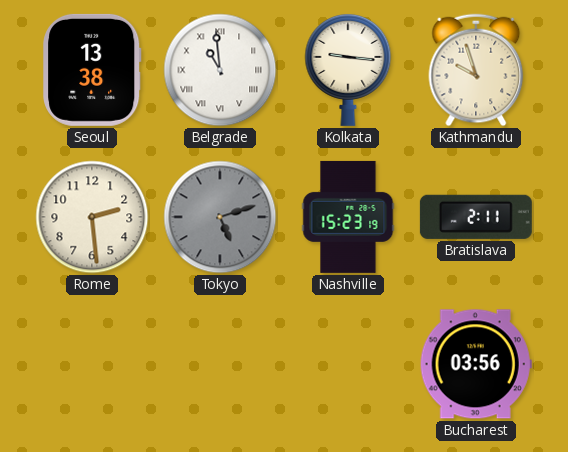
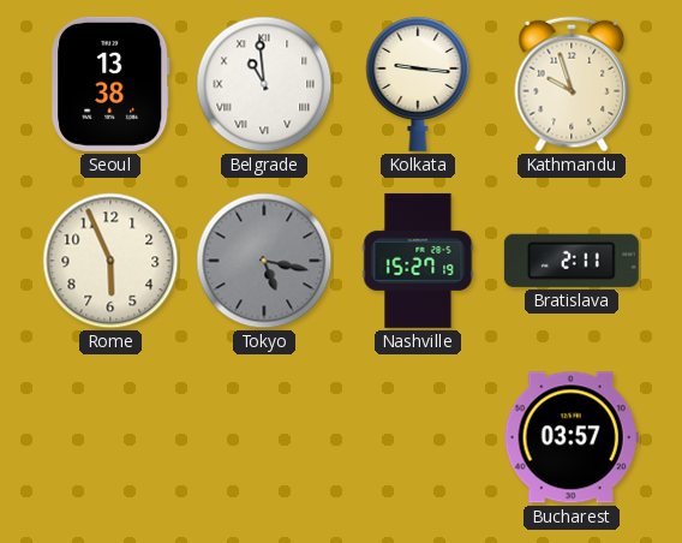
Rome: 2:29 -> 5:56 (110, 261)
Tokyo: 5:12 -> 5:17 (264, 261)
Nashville: 15:23 -> 15:27 (418, 261)
Bucharest: 03:56 -> 03:57 (572, 437)
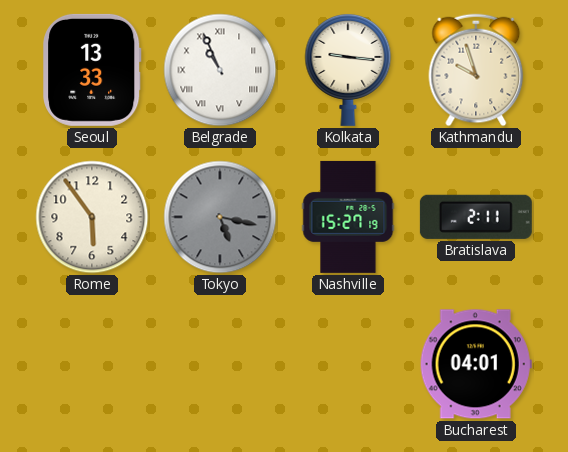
Seoul: 13:38 -> 13:33 (92, 70)
Belgrade: 10:59 -> 10:56 (220, 70)
Rome: 5:56 -> 5:54 (92, 217)
Bucharest: 03:57 -> 04:01 (476, 364)
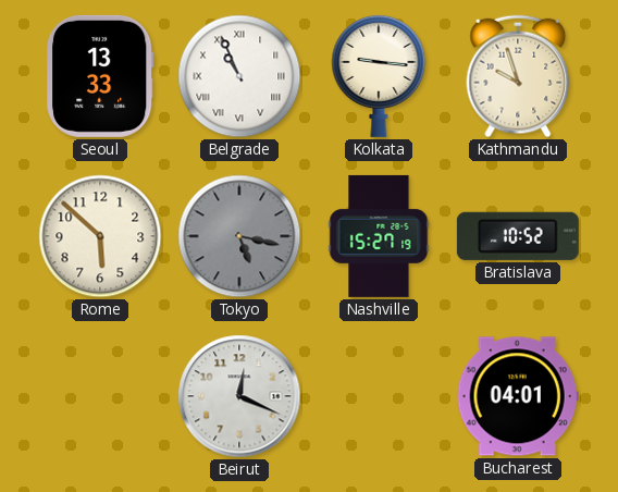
Rome: 5:54 -> 5:52 (100, 236)
Bratislava: 2:11 -> 10:52 (518, 236)
Beirut: none -> 12:19 (239, 396)
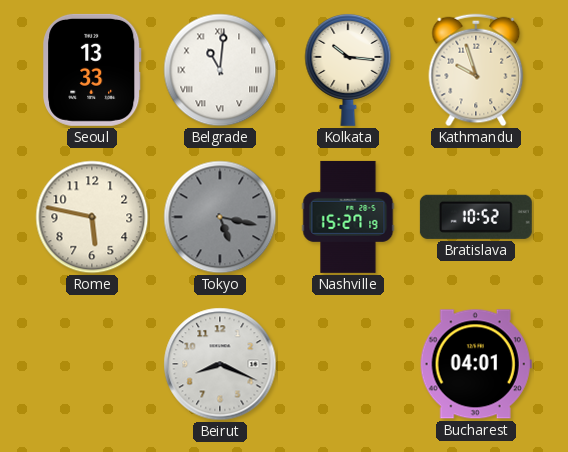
Belgrade: 10:56 -> 11:01 (220, 70)
Kolkata: 9:16 -> 10:16 (348, 69)
Rome: 5:52 -> 5:47 (92, 217)
Beirut: 12:19 -> 8:19 (220, 364)
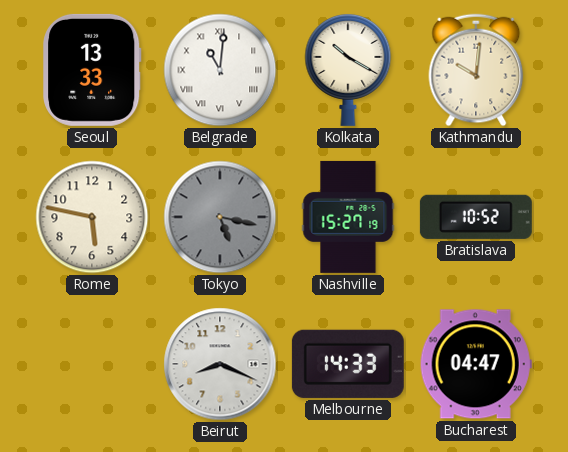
Kolkata: 10:16 -> 10:20 (348, 69)
Kathmandu: 9:57 -> 10:01 (476, 70)
Melbourne: none -> 14:33 (348, 364)
Bucharest: 04:01 -> 04:47 (476, 364)
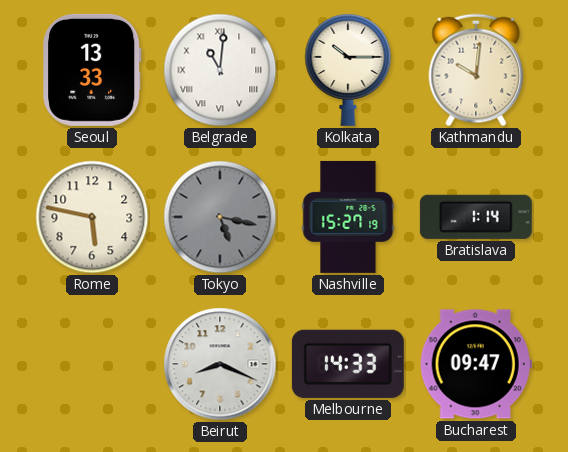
Kolkata: 10:20 -> 10:15 (348, 69)
Bratislava: 10:52 -> 1:14 (476, 217)
Bucharest: 04:47 -> 09:47 (476, 364)
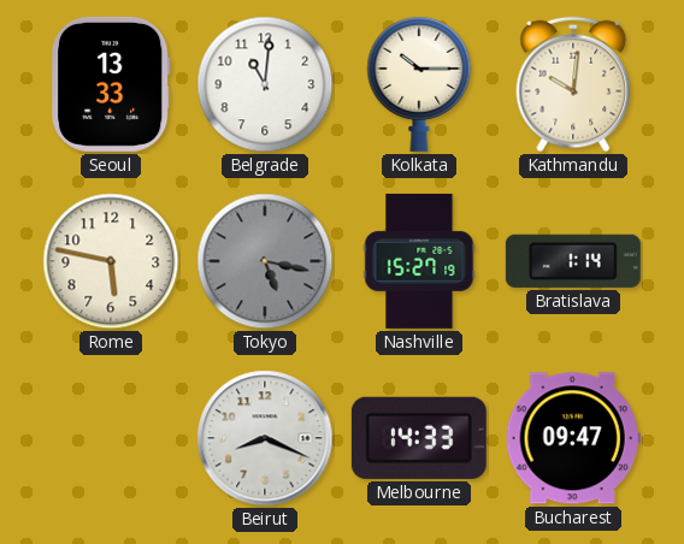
Belgrade numerals: Roman -> Arabic (265, 84)
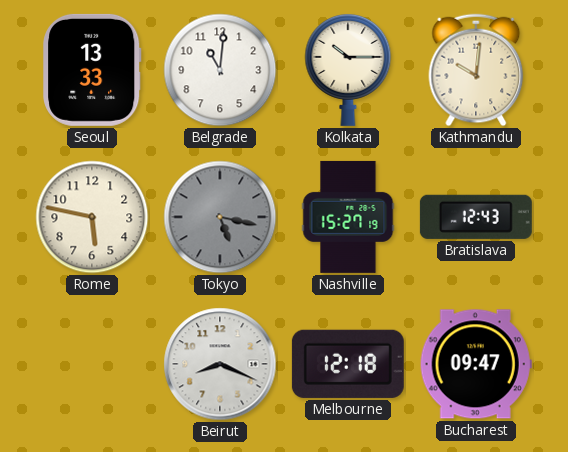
Bratislava: 1:14 -> 12:43 (476, 217)
Melbourne: 14:33 -> 12:18 (348, 364)
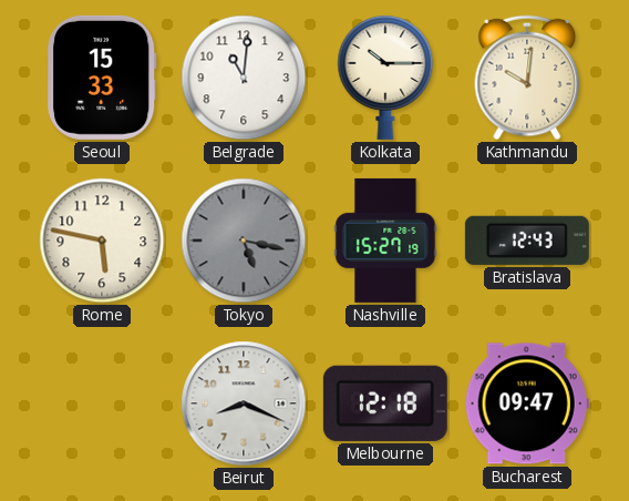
Seoul: 13:33 -> 15:33 (102, 78)
